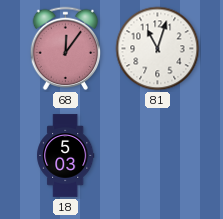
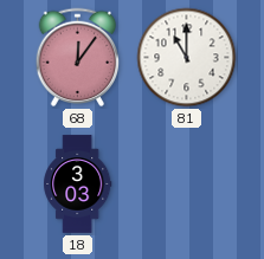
81: 11:03 -> 11:00 (187, 58)
18: 5:03 -> 3:03 (78, 184)
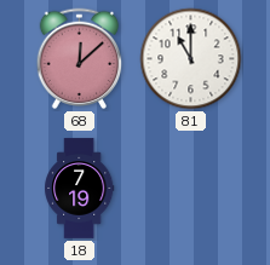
68: 12:06 -> 12:08 (80, 59)
18: 3:03 -> 7:19 (80, 189)
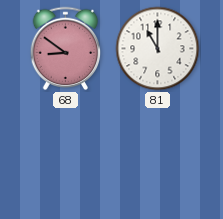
68: 12:08 -> 8:51 (66, 49)
18: 7:19 -> none (80, 189)
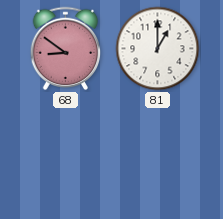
81: 11:00 -> 1:00 (158, 49)
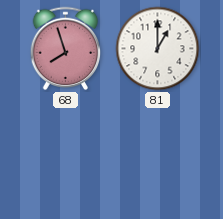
68: 8:51 -> 7:57 (66, 49)
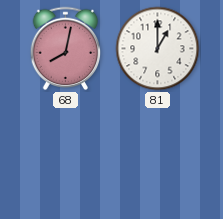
68: 7:57 -> 8:02 (66, 49)
